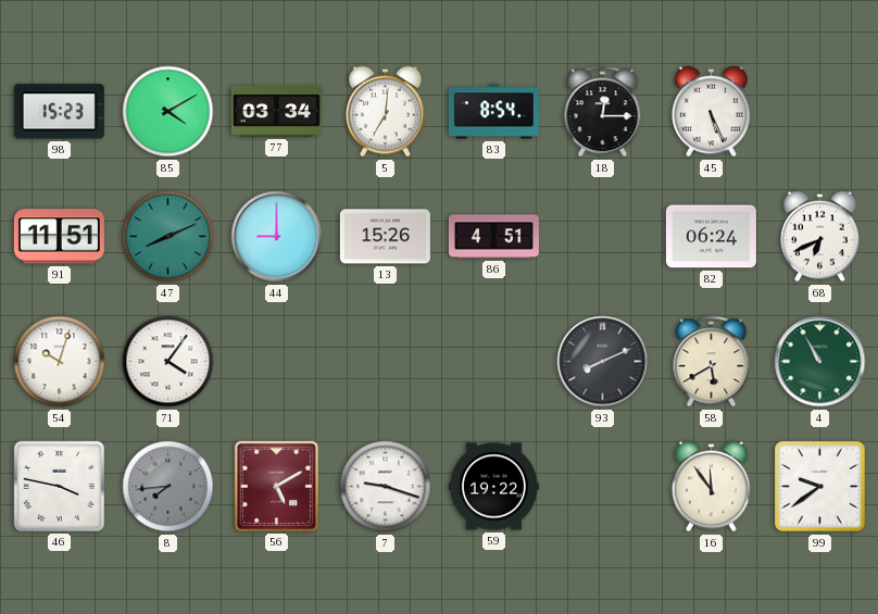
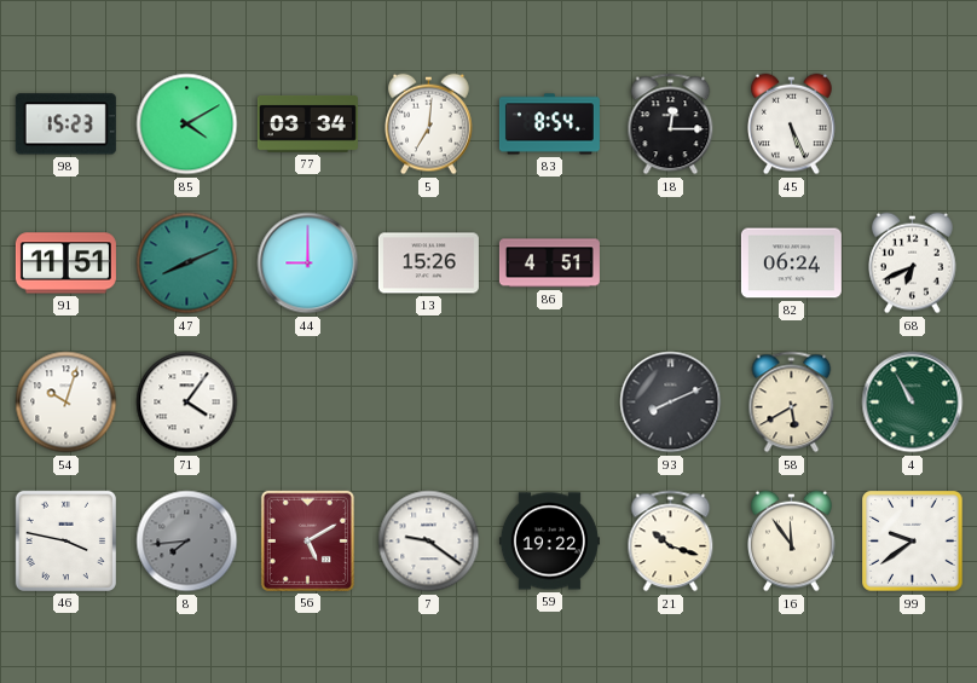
7: 9:18 -> 9:21 (429, 542)
21: none -> 10:18 (671, 542)
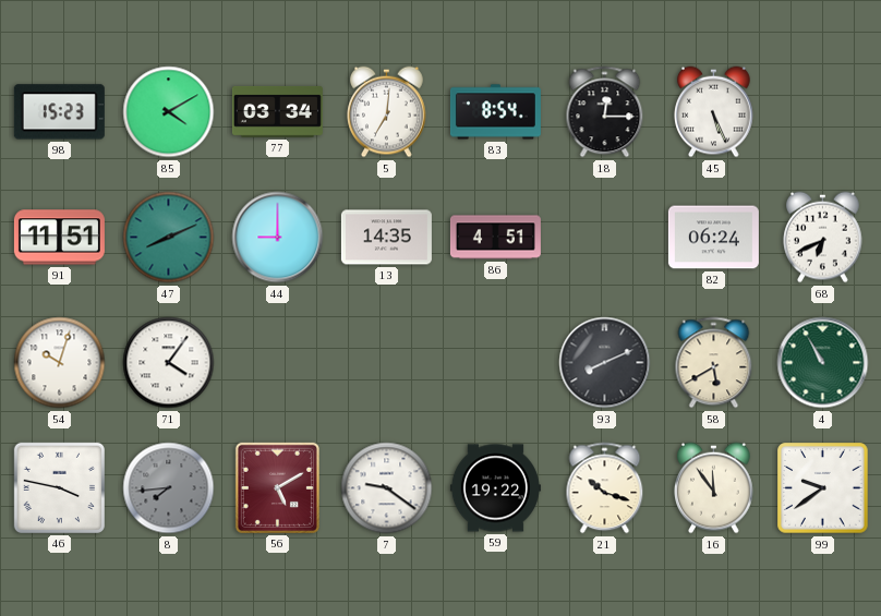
13: 15:26 -> 14:35 (386, 238)
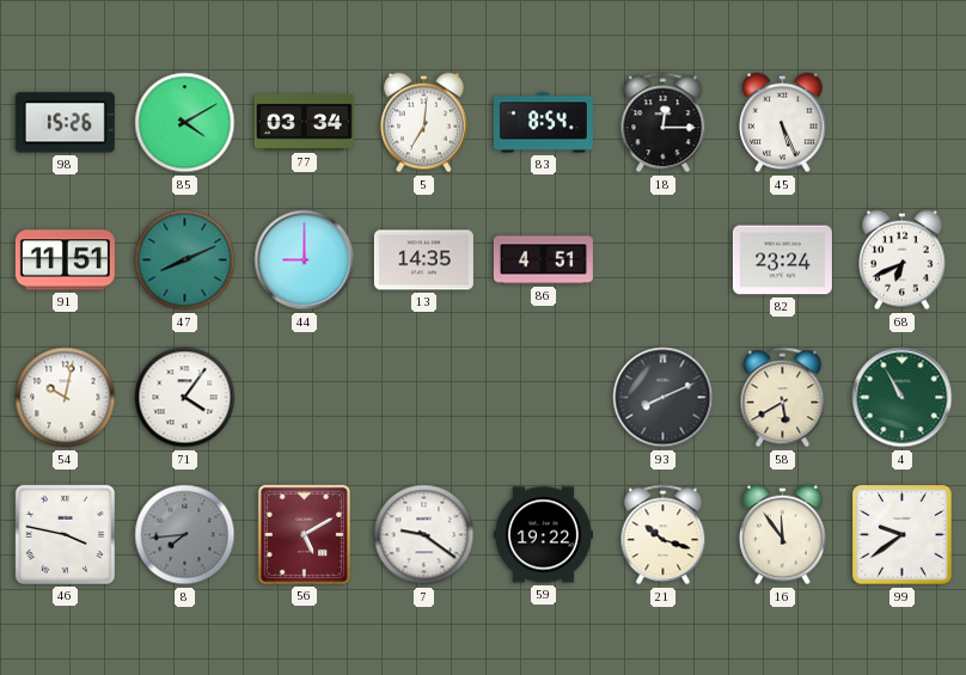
98: 15:23 -> 15:26 (65, 123)
82: 06:24 -> 23:24 (782, 260)
54: 10:03 -> 10:02 (66, 398)
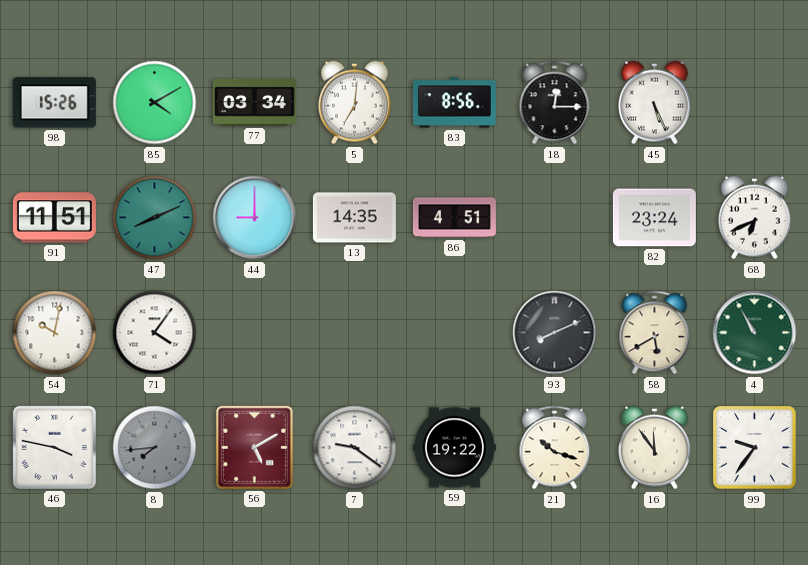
83: 8:54 -> 8:56 (454, 103)
99: 9:39 -> 9:36 (755, 448)
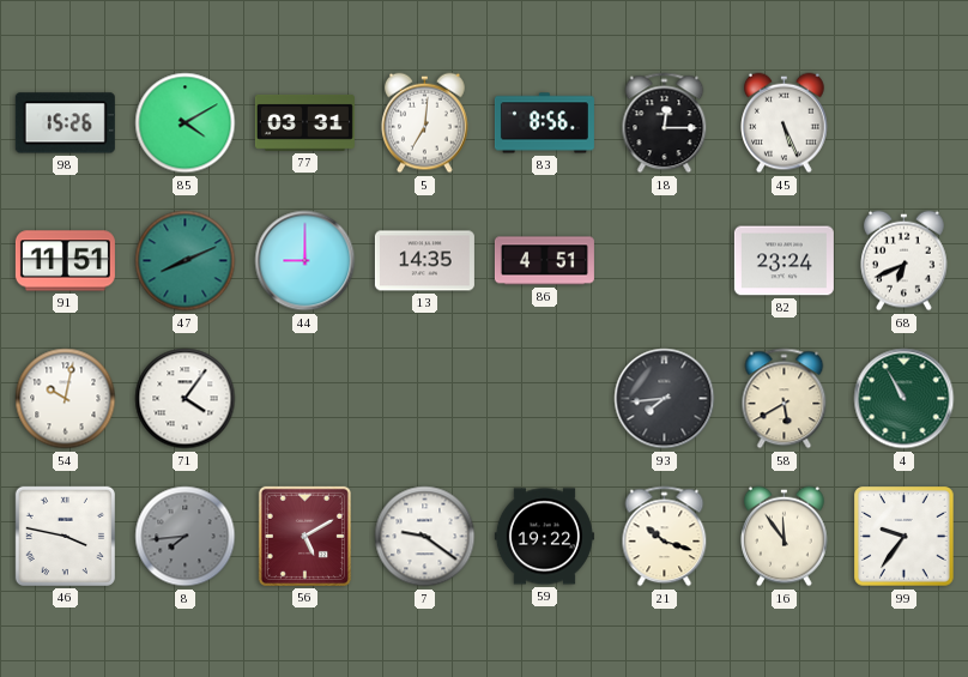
77: 03:34 -> 03:31 (304, 122)
93: 8:11 -> 7:44 (665, 399)
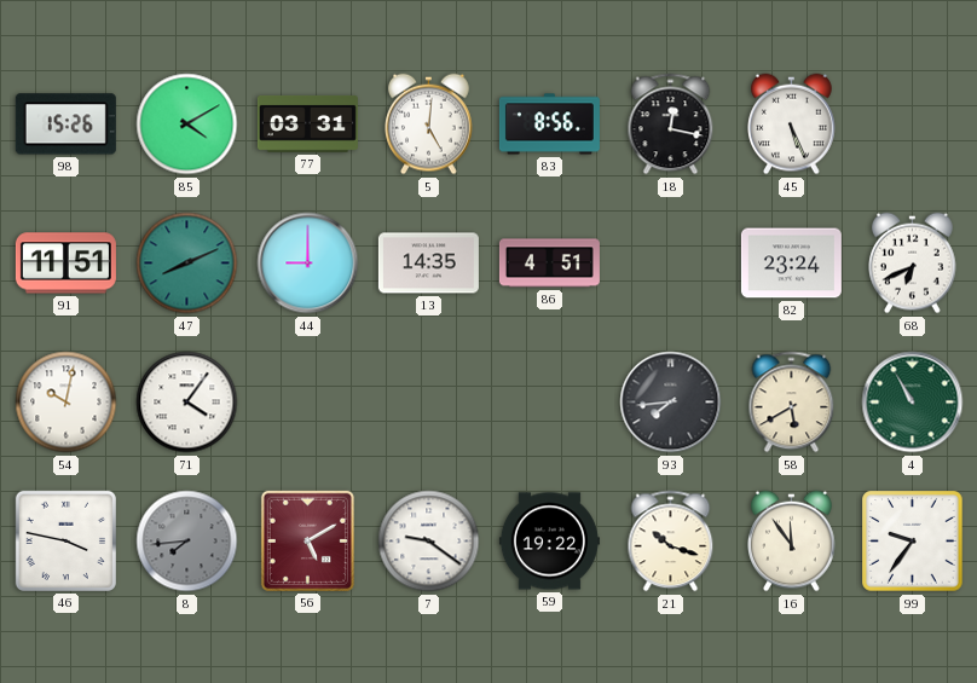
5: 7:01 -> 5:01 (429, 125)
18: 12:15 -> 12:17 (671, 125)
